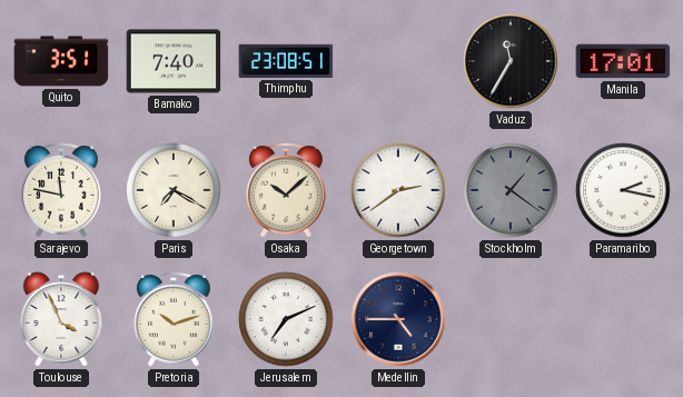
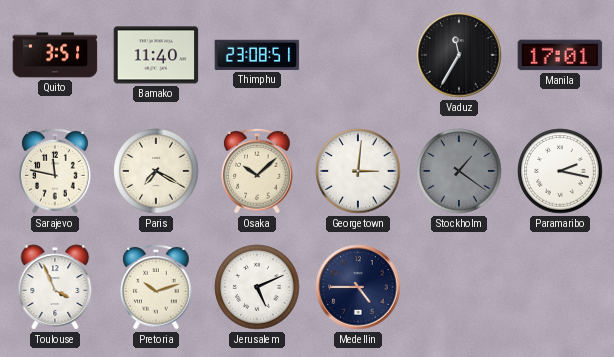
Bamako: 7:40 -> 11:40 (156, 55)
Georgetown: 2:39 -> 3:01 (358, 171)
Jerusalem: 7:11 -> 5:11 (257, 287)
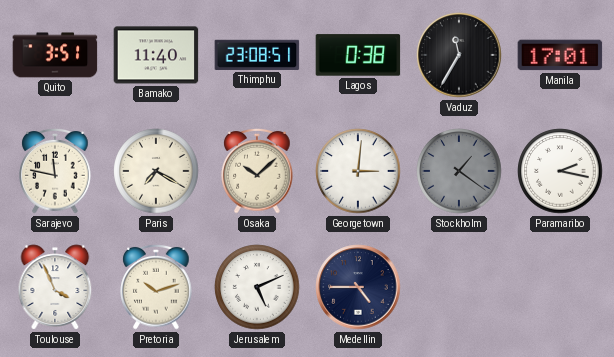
Lagos: none -> 0:38 (358, 55)
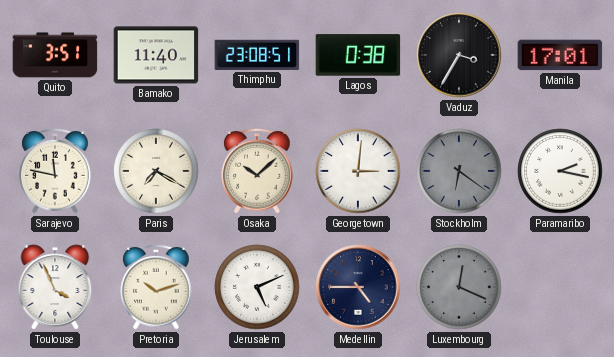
Vaduz: 11:35 -> 3:35 (459, 55)
Stockholm: 1:21 -> 6:21 (459, 171)
Luxembourg: none -> 12:19 (459, 287)
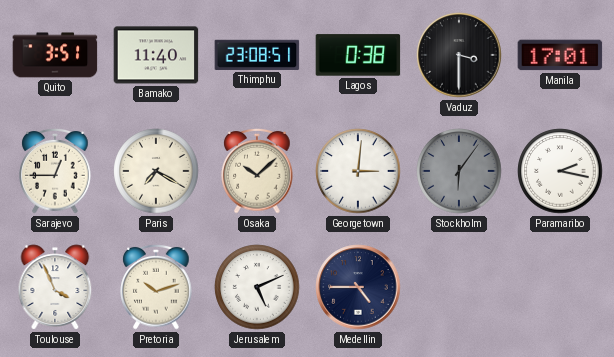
Vaduz: 3:35 -> 3:30 (459, 55)
Sarajevo: 11:47 -> 12:45 (55, 171)
Stockholm: 6:21 -> 6:06 (459, 171)
Luxembourg: 12:19 -> none (459, 287)
